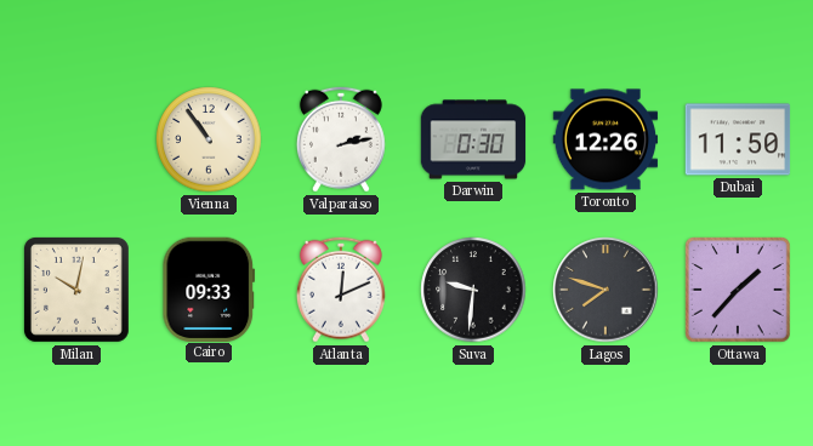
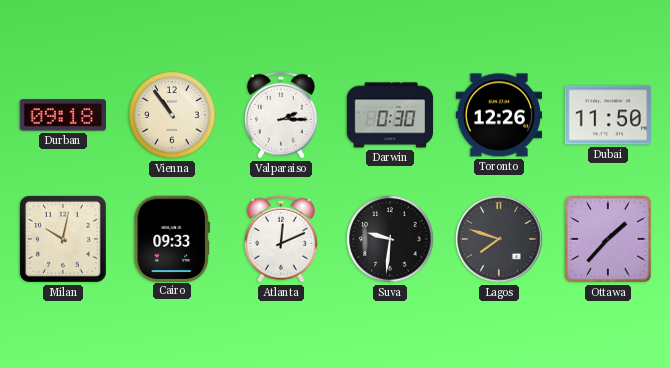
Durban: none -> 09:18 (62, 115)
Valparaiso: 2:13 -> 2:15 (281, 115)
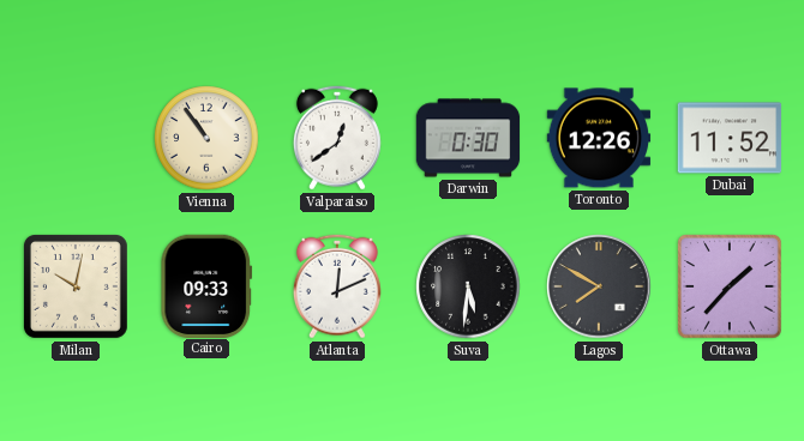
Durban: 09:18 -> none (62, 115)
Valparaiso: 2:15 -> 12:39 (337, 138)
Dubai: 11:50 -> 11:52 (730, 138)
Suva: 9:31 -> 5:31 (468, 286)
Lagos: 7:48 -> 7:50 (599, 286)
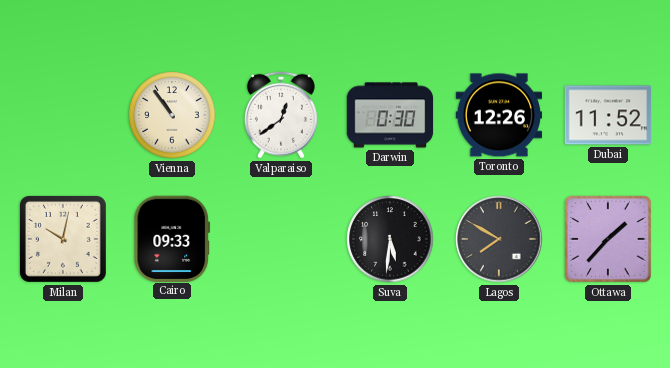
Atlanta: 12:11 -> none (337, 286)
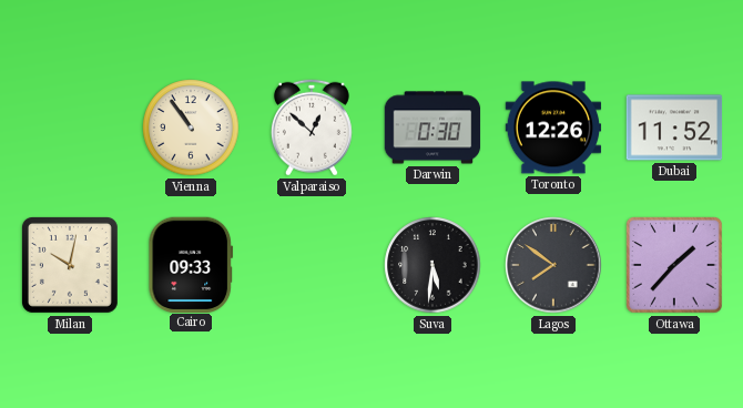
Valparaiso: 12:39 -> 12:52 (312, 127)
Lagos: 7:50 -> 7:51 (553, 265)
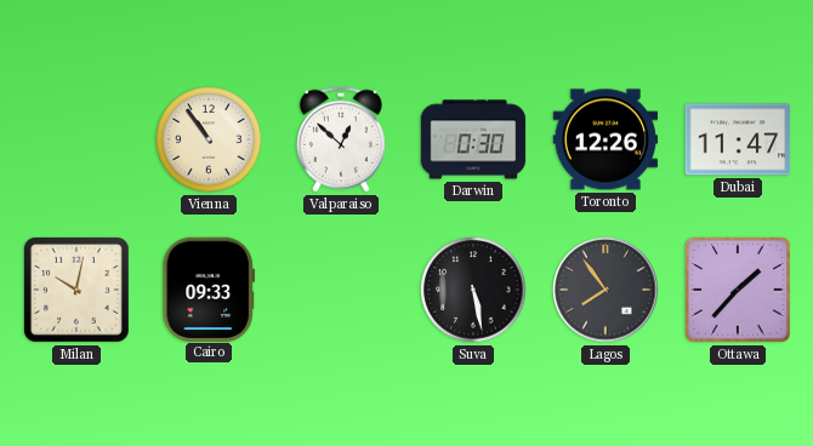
Dubai: 11:52 -> 11:47 (738, 139)
Suva: 5:31 -> 5:28 (473, 290)
Lagos: 7:51 -> 7:54 (606, 290)
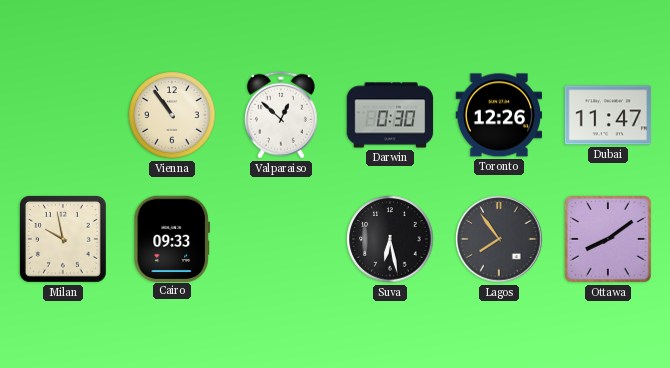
Milan: 10:02 -> 9:58 (63, 239)
Suva: 5:28 -> 6:28 (390, 239)
Ottawa: 1:37 -> 8:09 (608, 239)
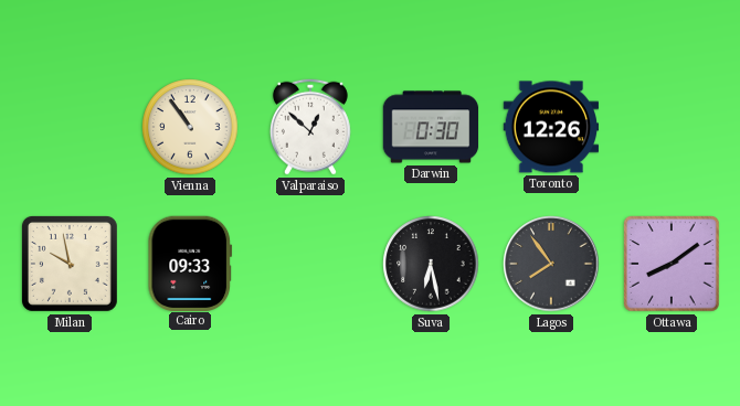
Dubai: 11:47 -> none (608, 115)
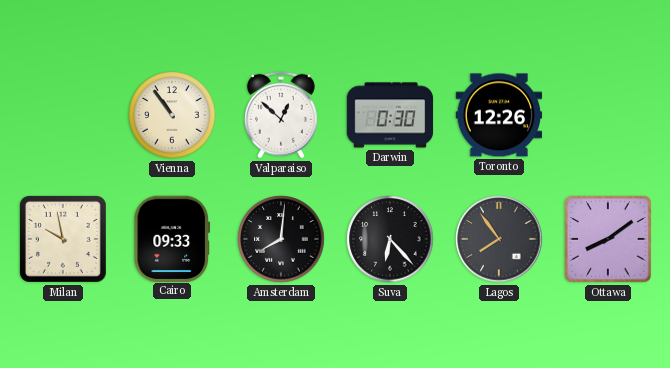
Amsterdam: none -> 8:01 (281, 239)
Suva: 6:28 -> 6:23 (390, 239)
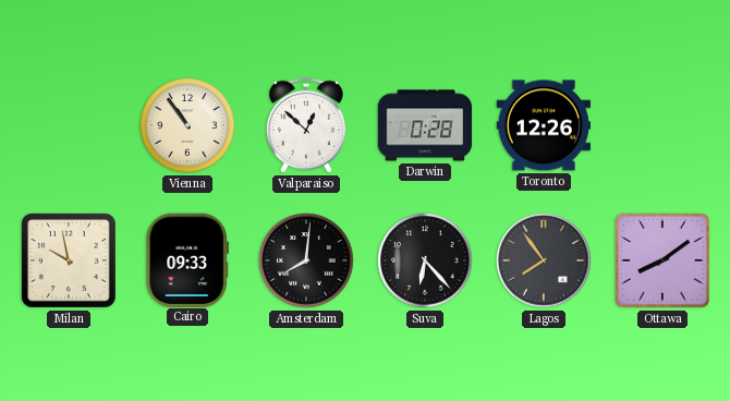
Darwin: 0:30 -> 0:28 (425, 125)
